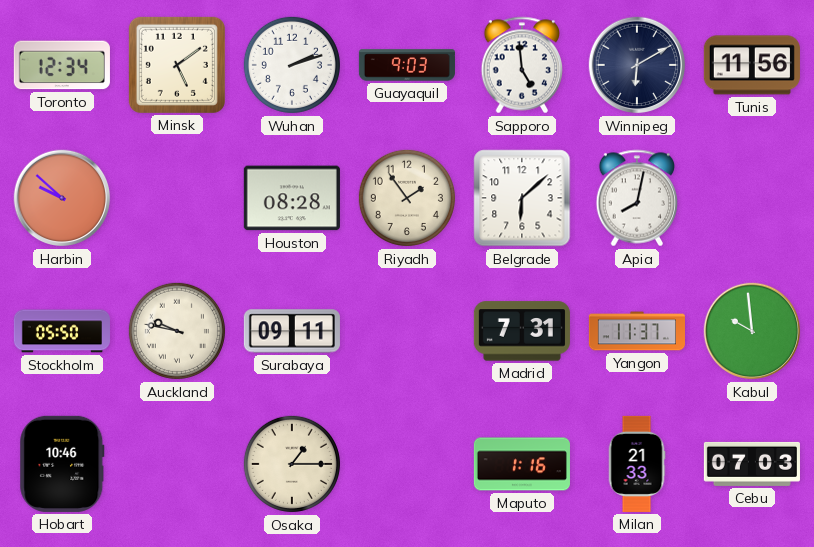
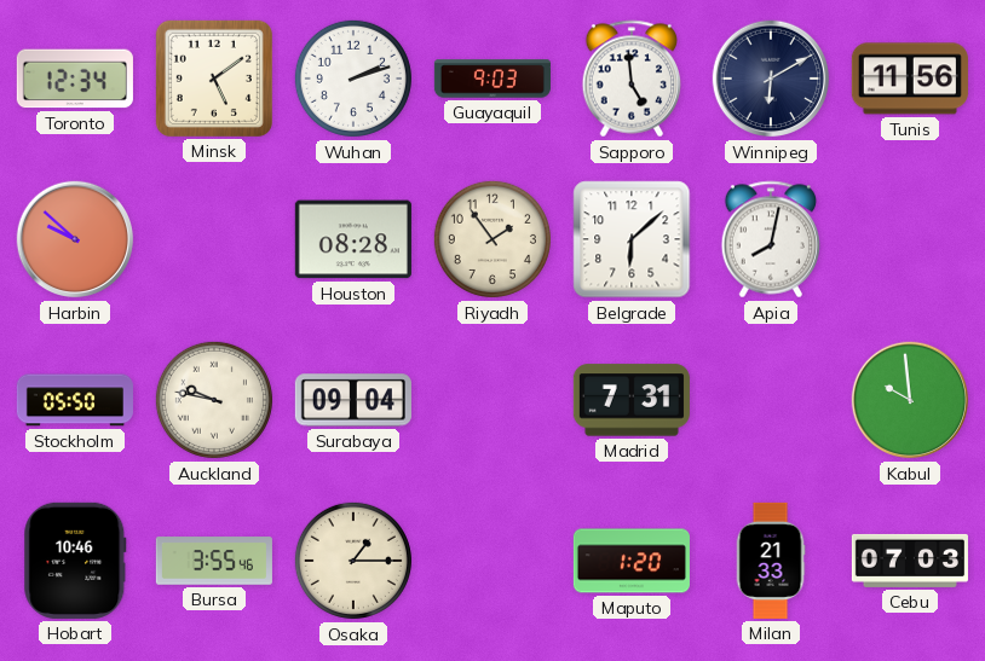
Surabaya: 09:11 -> 09:04 (353, 400)
Yangon: 11:37 -> none (637, 331)
Bursa: none -> 3:55 (214, 561)
Maputo: 1:16 -> 1:20 (632, 561)
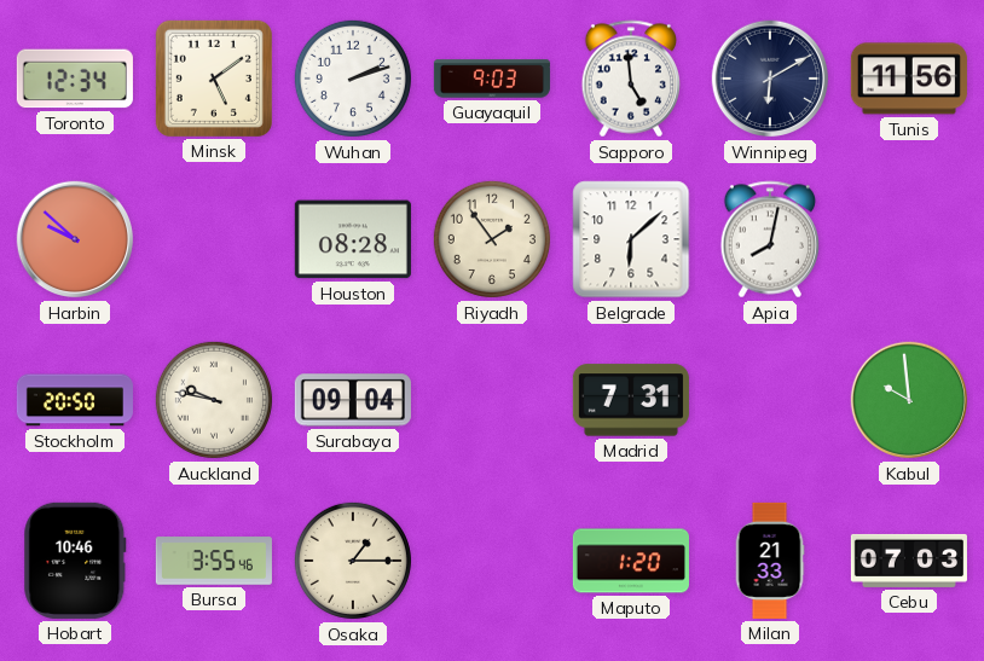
Stockholm: 05:50 -> 20:50 (75, 400)
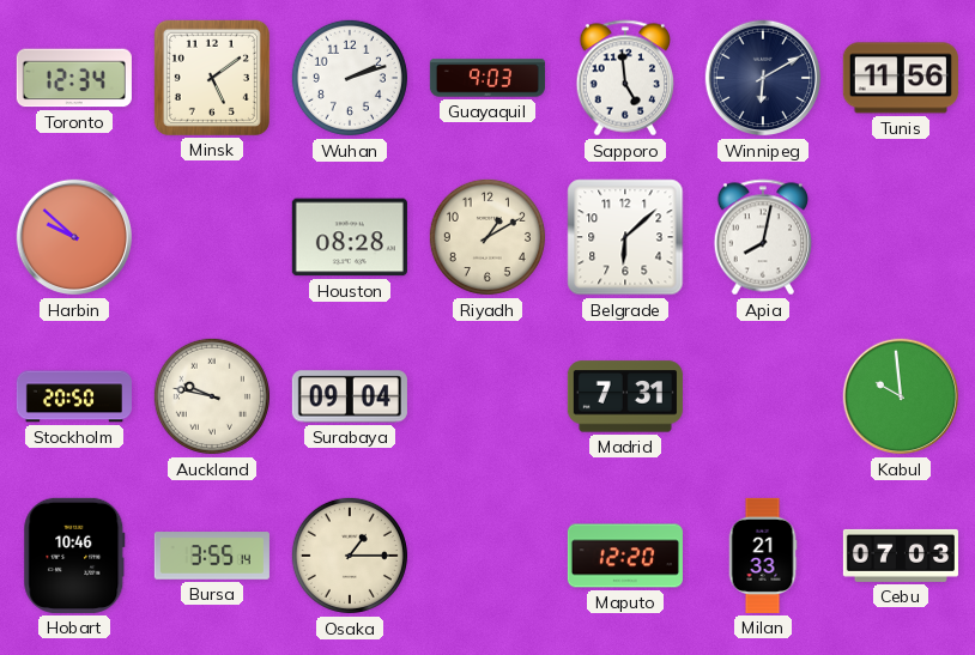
Riyadh: 1:54 -> 1:10 (487, 237)
Bursa: 3:55:46 -> 3:55:14 (212, 556)
Maputo: 1:20 -> 12:20 (625, 556)
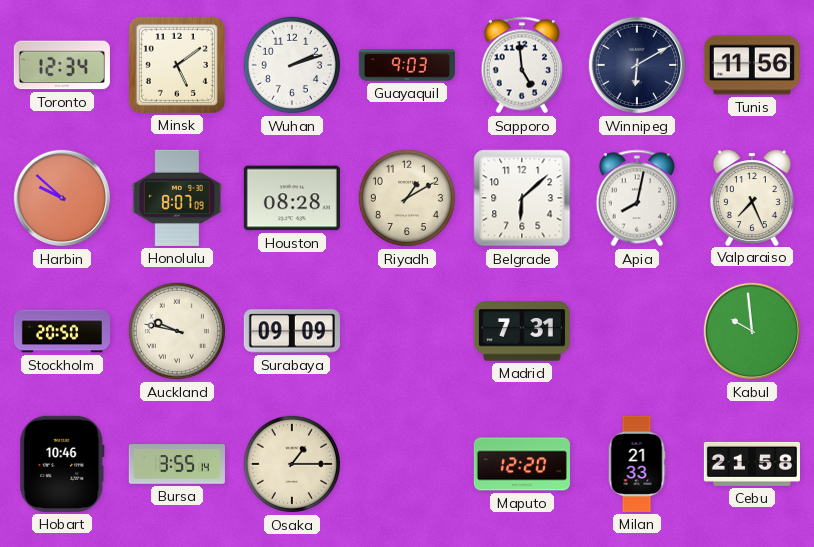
Honolulu: none -> 8:07 (177, 198)
Valparaiso: none -> 7:26 (752, 197)
Surabaya: 09:04 -> 09:09 (292, 331)
Cebu: 07:03 -> 21:58 (752, 464)
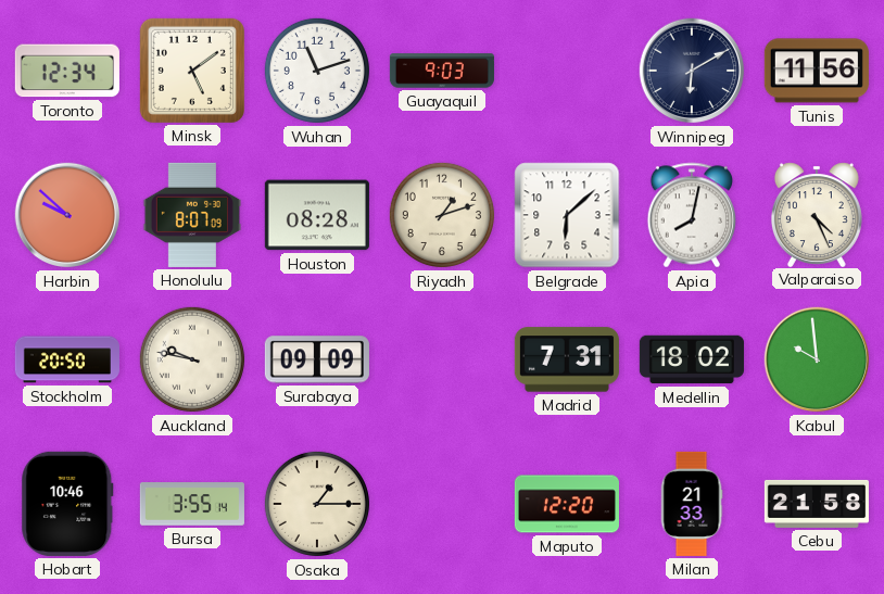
Wuhan: 2:12 -> 11:12 (317, 71)
Sapporo: 4:59 -> none (522, 65)
Riyadh: 1:10 -> 1:12 (442, 215)
Valparaiso: 7:26 -> 4:26 (817, 214)
Medellin: none -> 18:02 (692, 359)
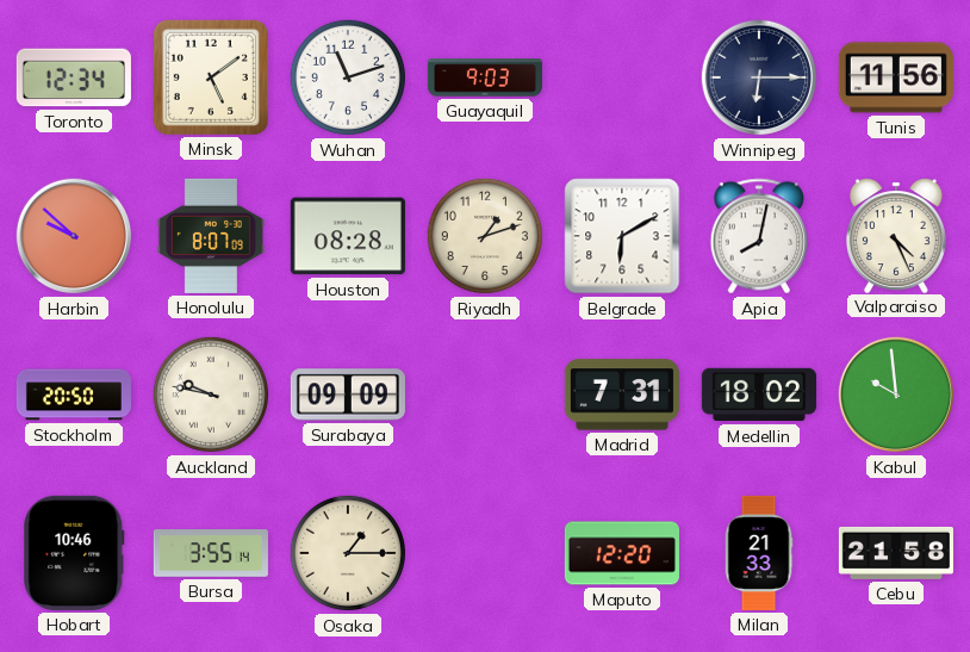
Winnipeg: 6:10 -> 6:15 (759, 77)
Belgrade: 6:08 -> 6:10 (622, 236)
